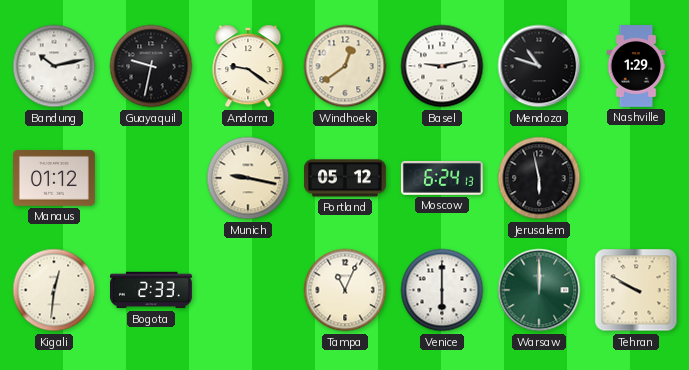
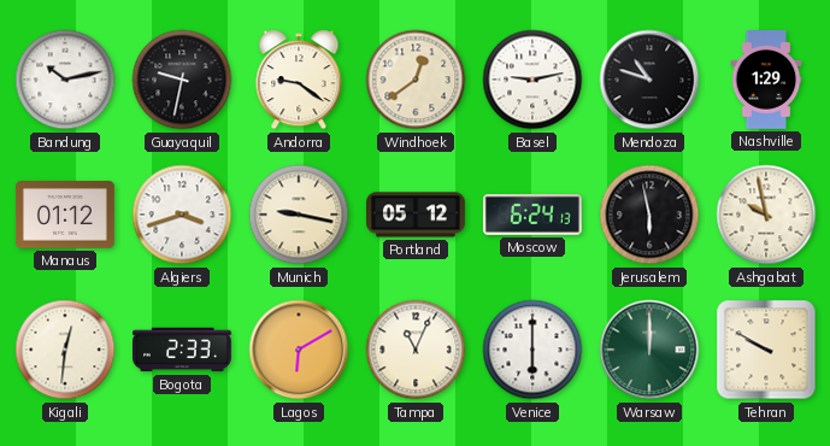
Algiers: none -> 3:42 (182, 215)
Ashgabat: none -> 9:58 (766, 215)
Lagos: none -> 6:10 (299, 350)
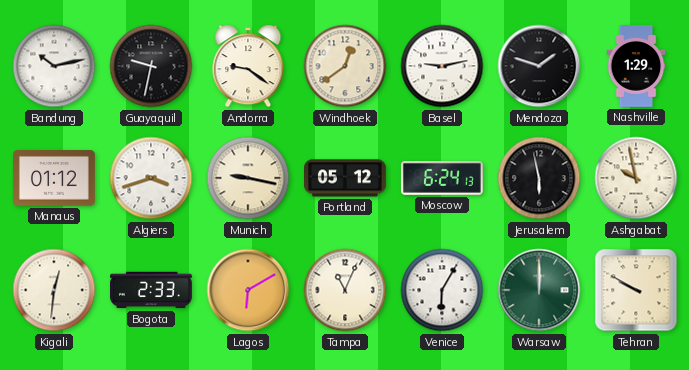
Mendoza: 10:48 -> 1:48 (539, 66)
Venice: 6:00 -> 6:05 (442, 290)
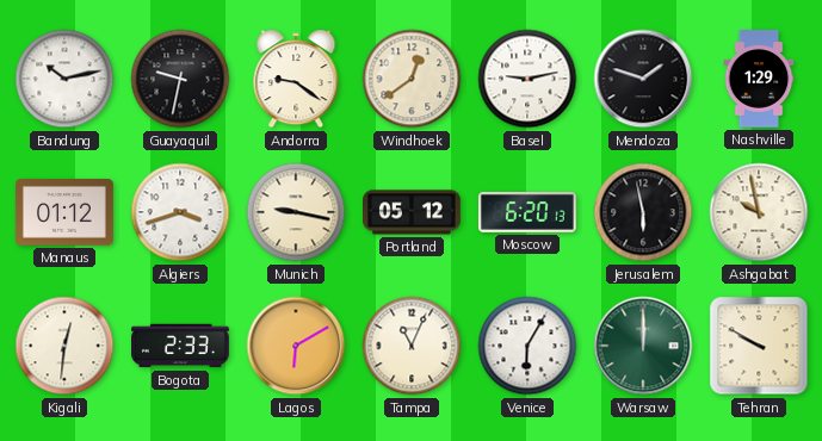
Moscow: 6:24 -> 6:20 (527, 213)
